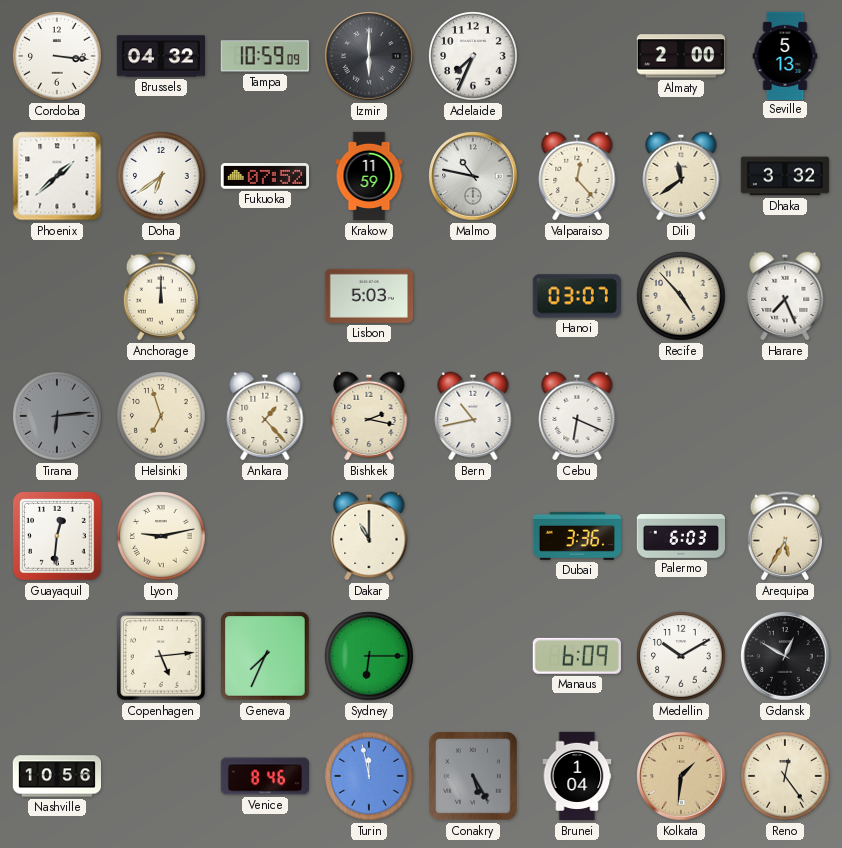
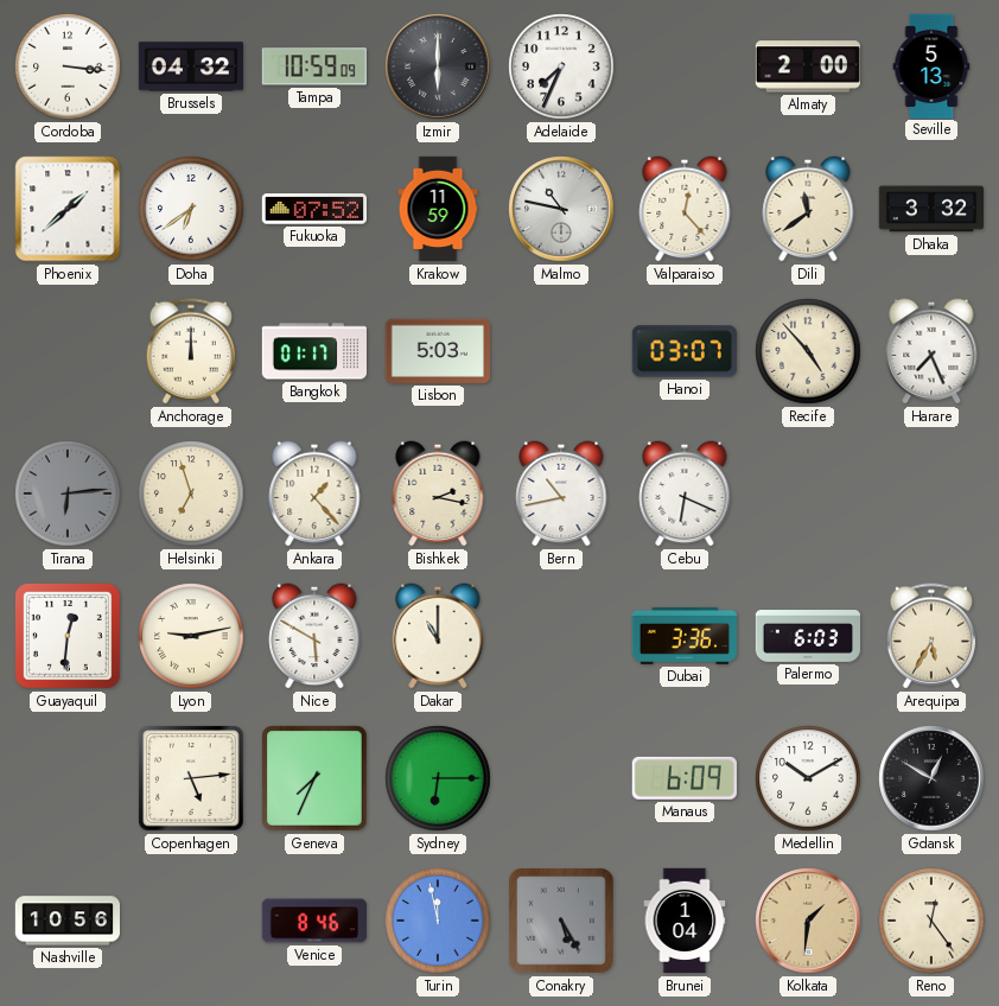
Bangkok: none -> 01:17 (313, 351)
Nice: none -> 5:50 (314, 636)
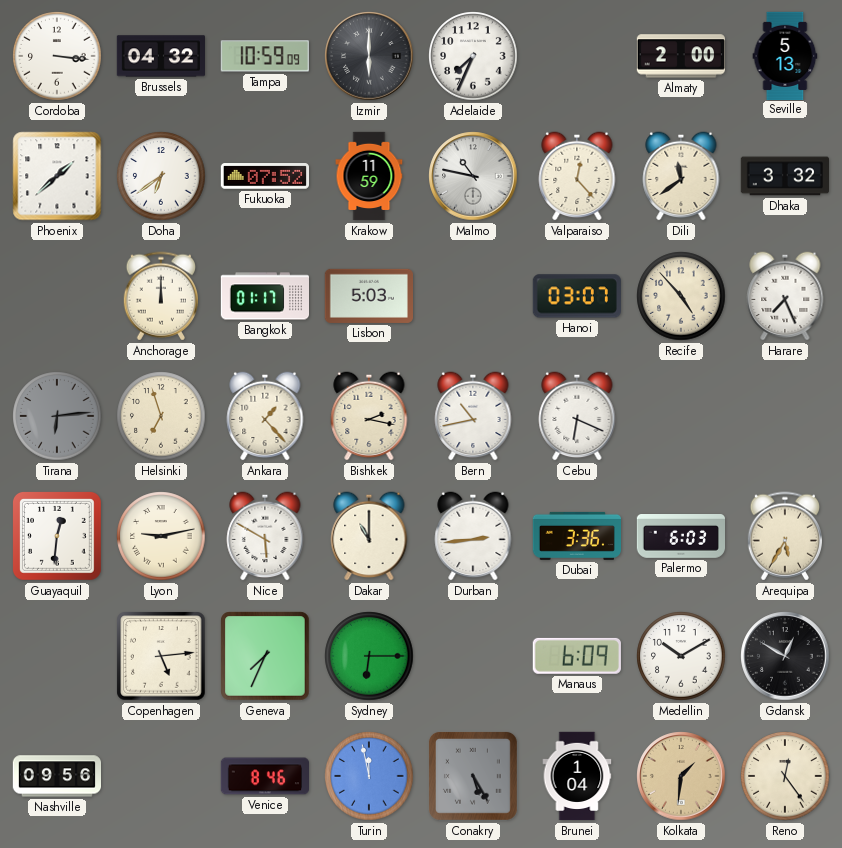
Durban: none -> 2:44 (473, 536)
Nashville: 10:56 -> 09:56 (56, 776)
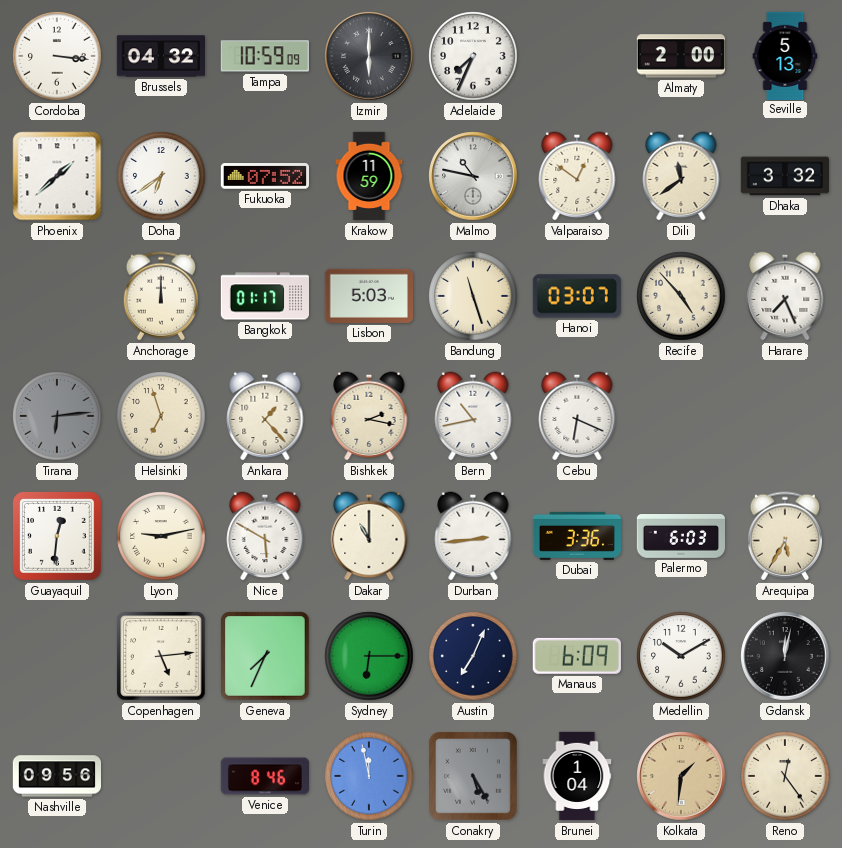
Valparaiso: 12:23 -> 12:51 (577, 176)
Bandung: none -> 11:27 (473, 296)
Austin: none -> 7:04 (473, 656)
Gdansk: 12:50 -> 12:02 (785, 656)
